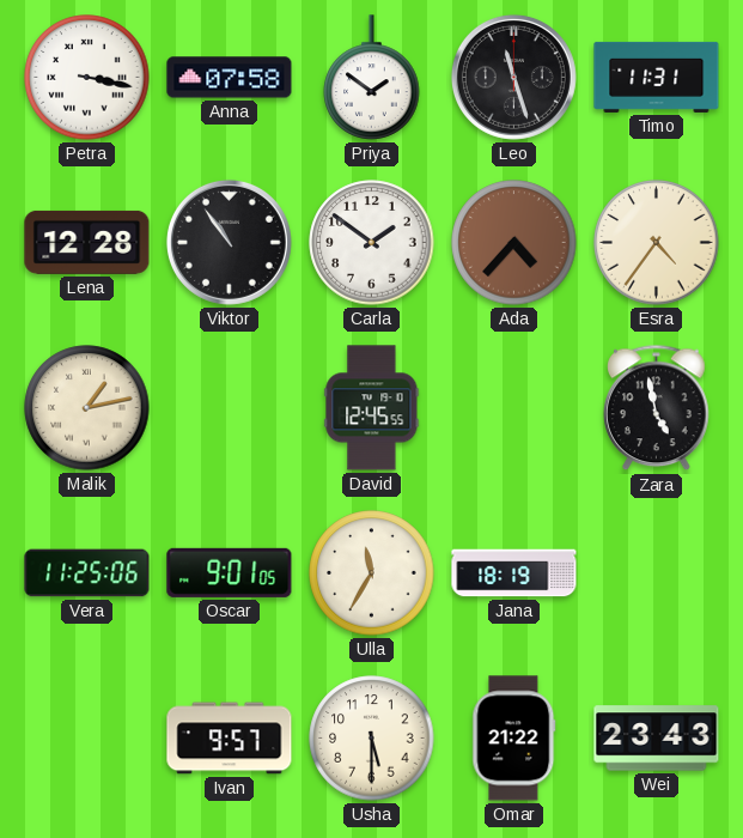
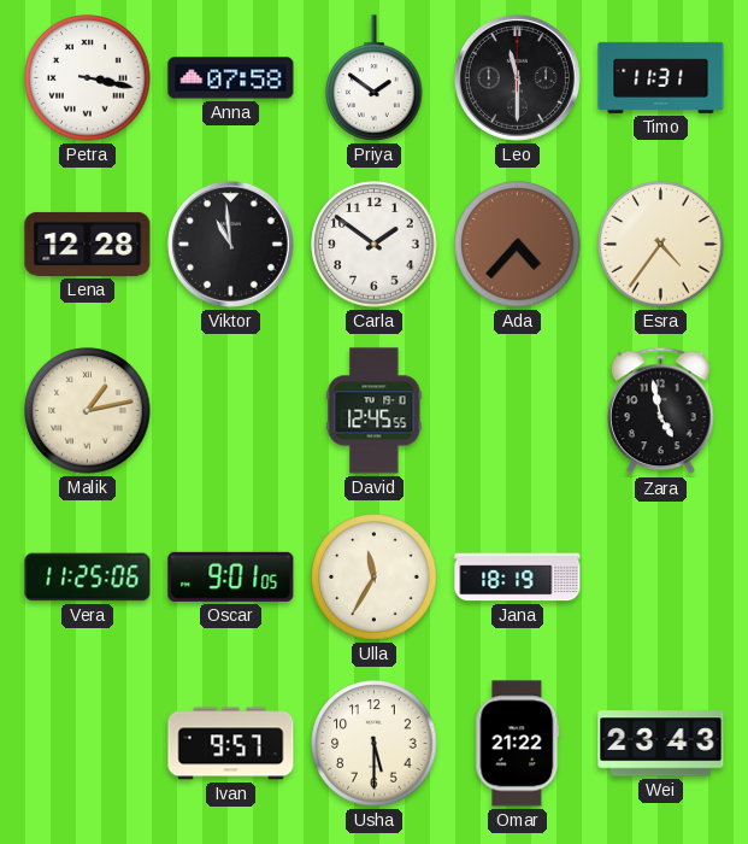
Leo: 11:27 -> 11:30 (517, 77)
Viktor: 10:54 -> 10:59 (230, 244)
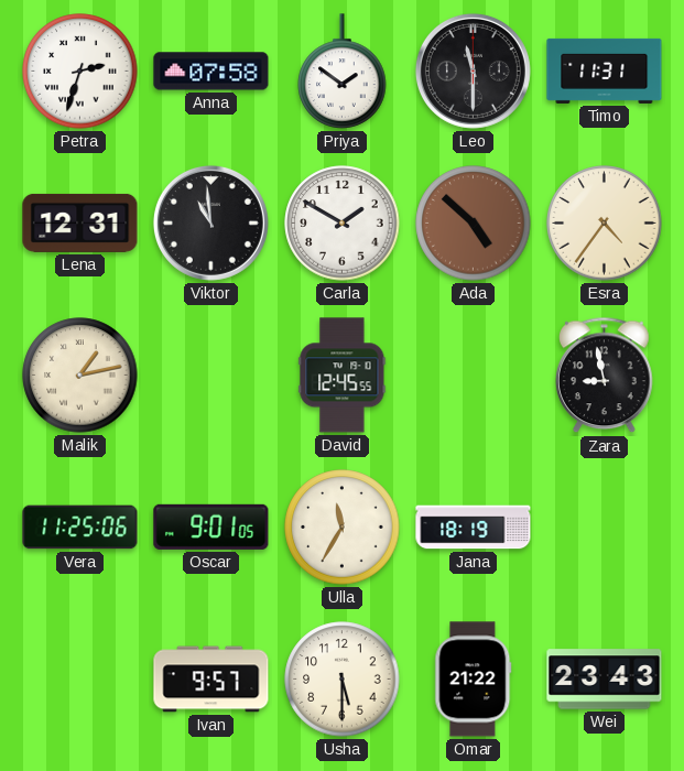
Petra: 3:17 -> 2:33 (80, 72)
Lena: 12:28 -> 12:31 (80, 222)
Carla: 1:51 -> 1:50 (343, 224)
Ada: 4:37 -> 4:52 (474, 224)
Zara: 4:58 -> 8:58 (605, 376)
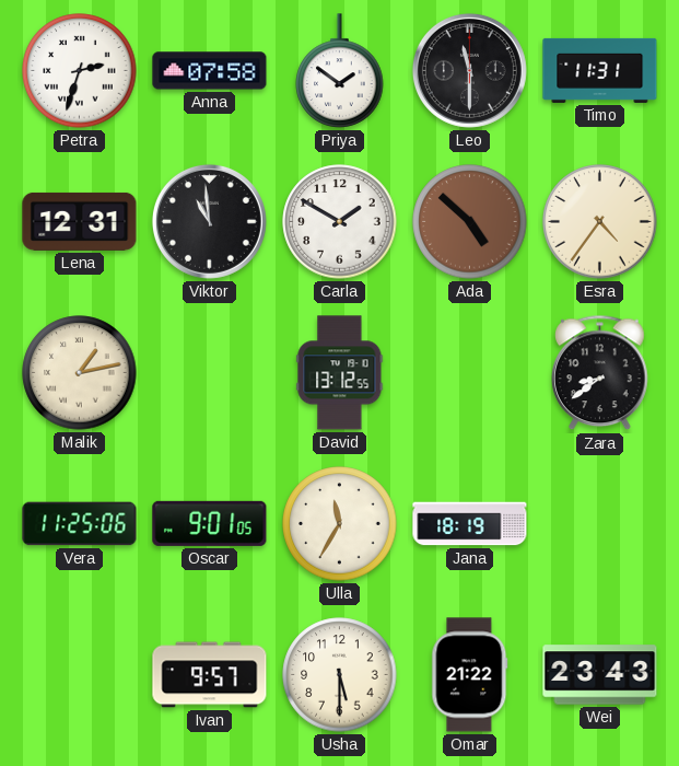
David: 12:45 -> 13:12 (340, 373)
Zara: 8:58 -> 8:39 (600, 373)
